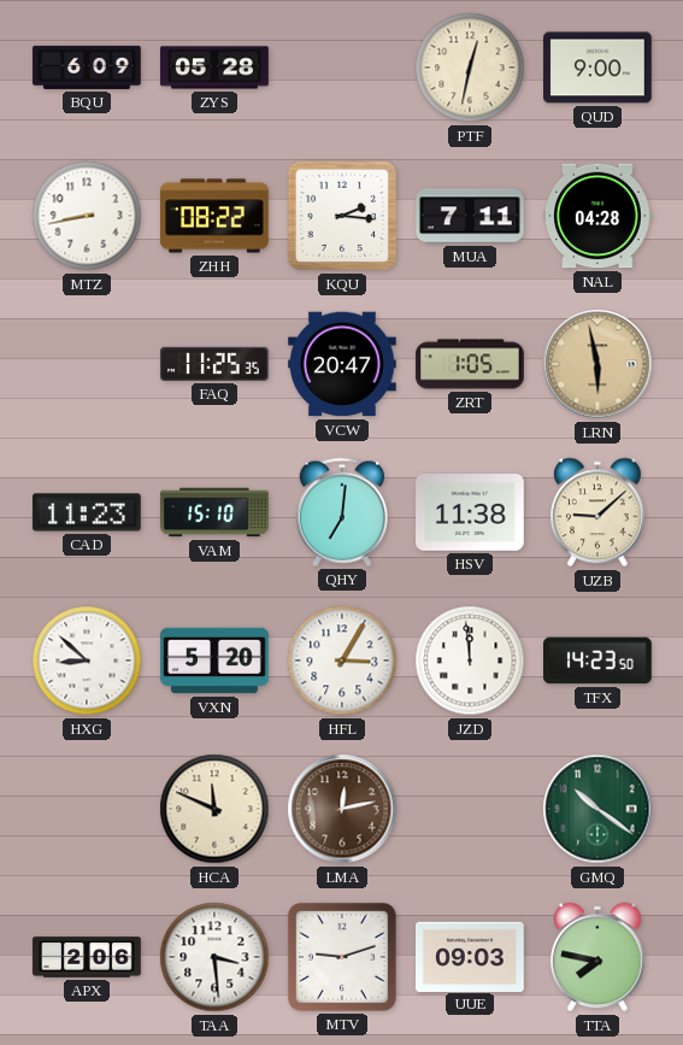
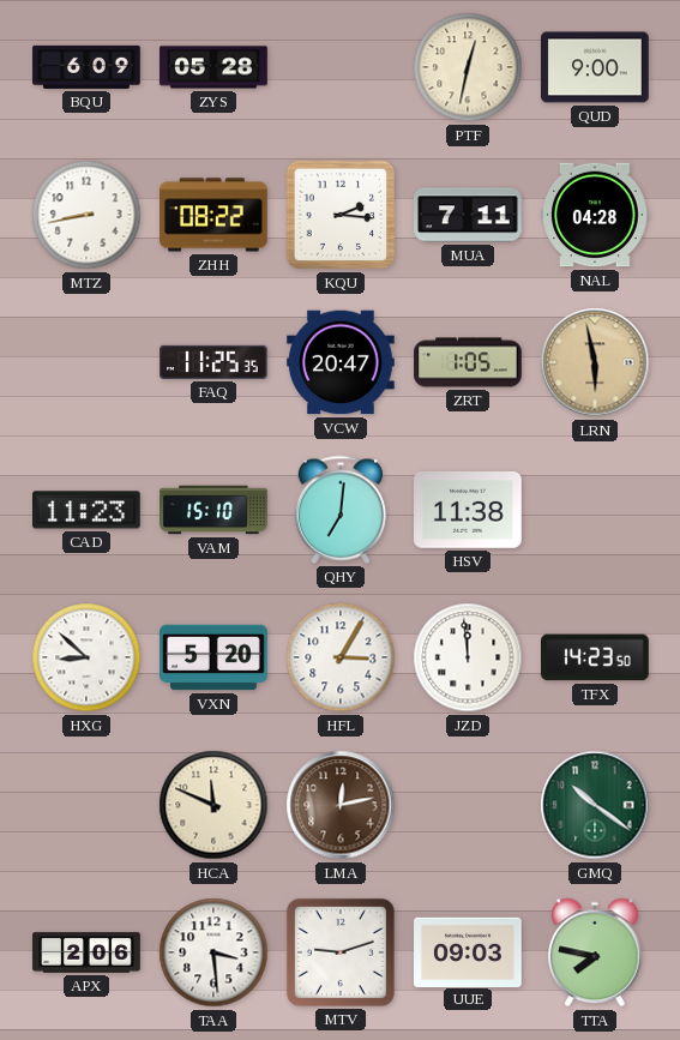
UZB: 9:08 -> none (597, 512)
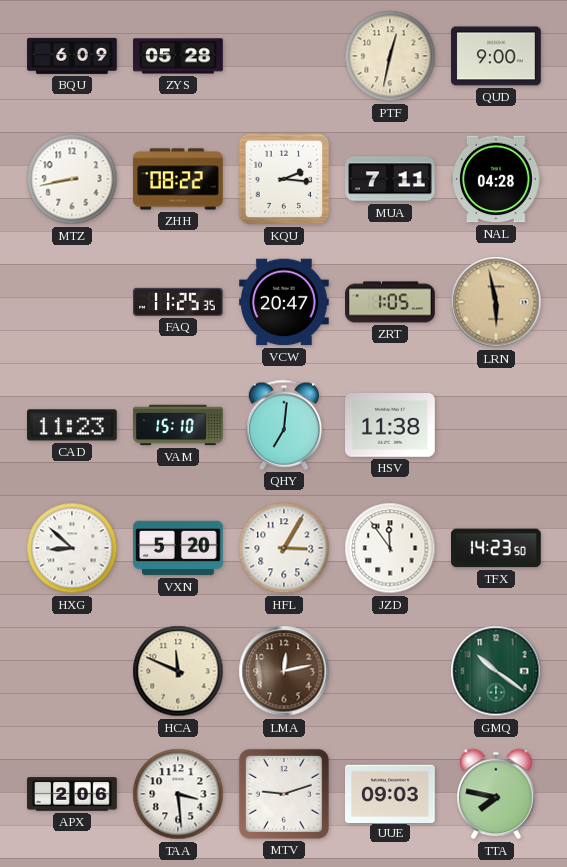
JZD: 11:59 -> 11:54 (390, 548)
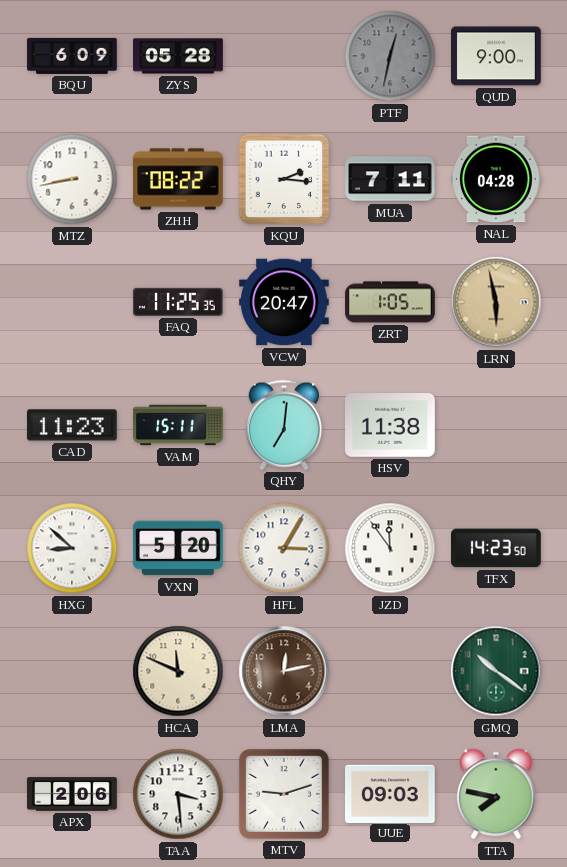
PTF dial: cream -> grey (390, 56)
VAM: 15:10 -> 15:11 (178, 425)
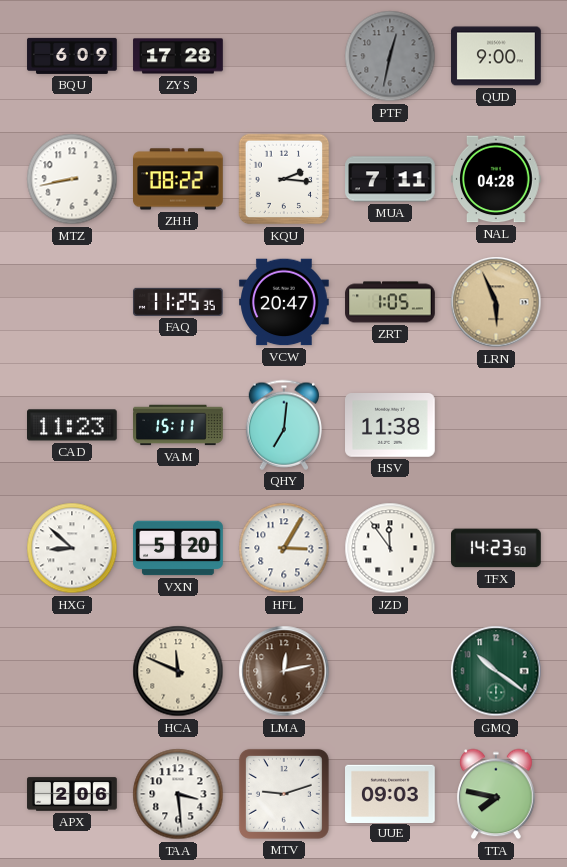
ZYS: 05:28 -> 17:28 (178, 56)
LRN: 5:58 -> 5:56 (496, 302)
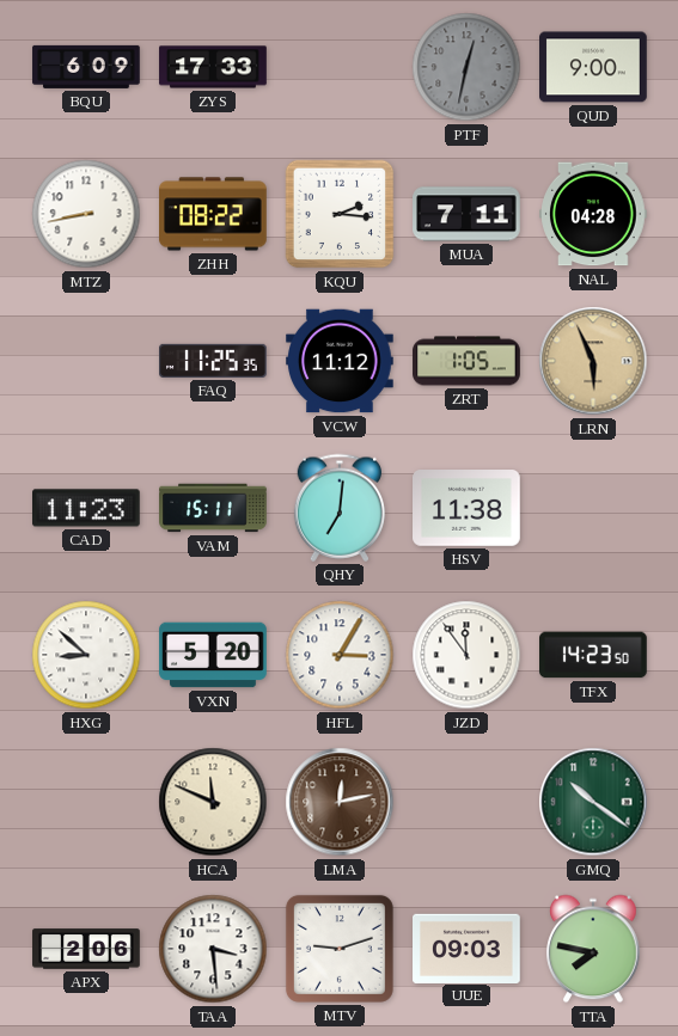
ZYS: 17:28 -> 17:33 (213, 67)
VCW: 20:47 -> 11:12 (341, 361)
